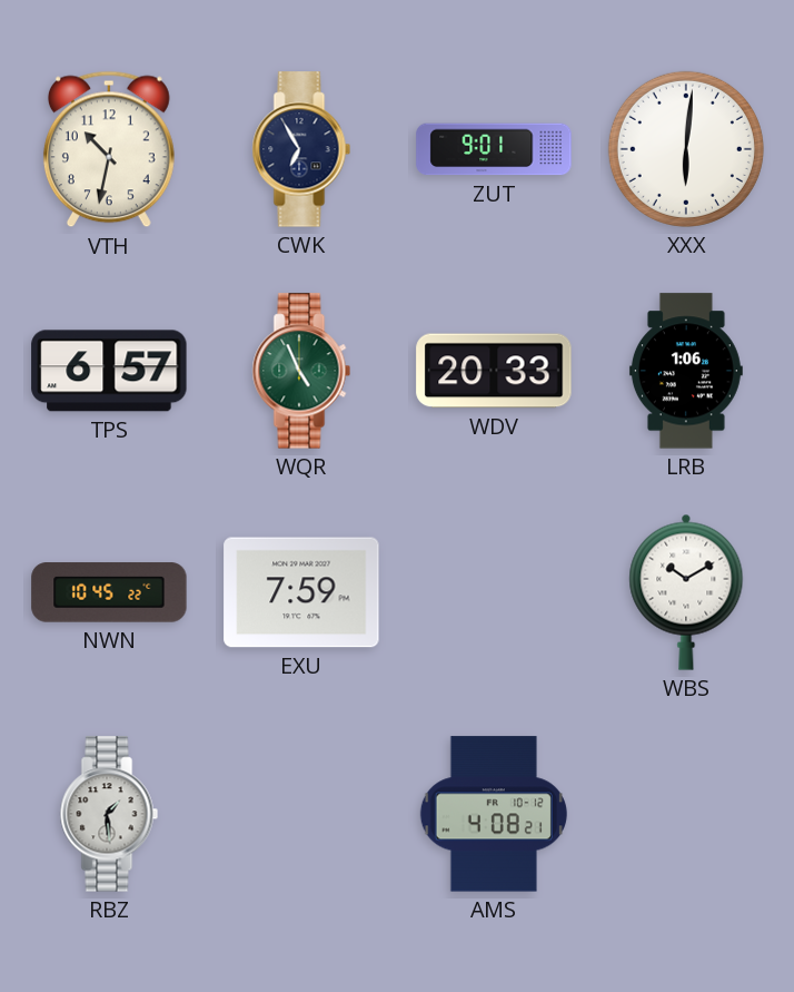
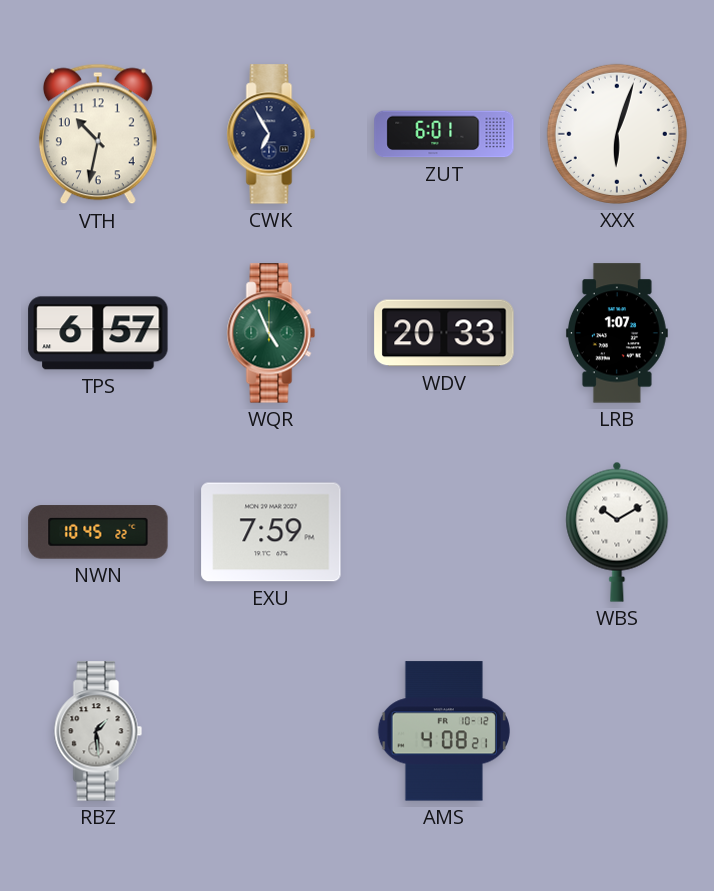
ZUT: 9:01 -> 6:01 (444, 134)
XXX: 6:01 -> 6:03 (617, 134)
LRB: 1:06 -> 1:07 (617, 333)
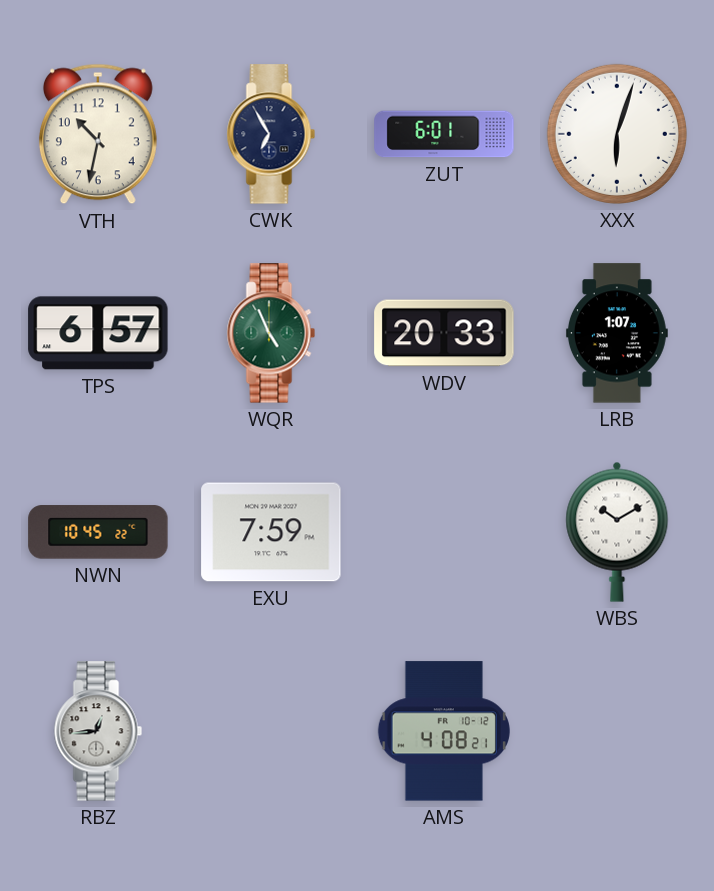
RBZ: 1:29 -> 12:44 (98, 731)
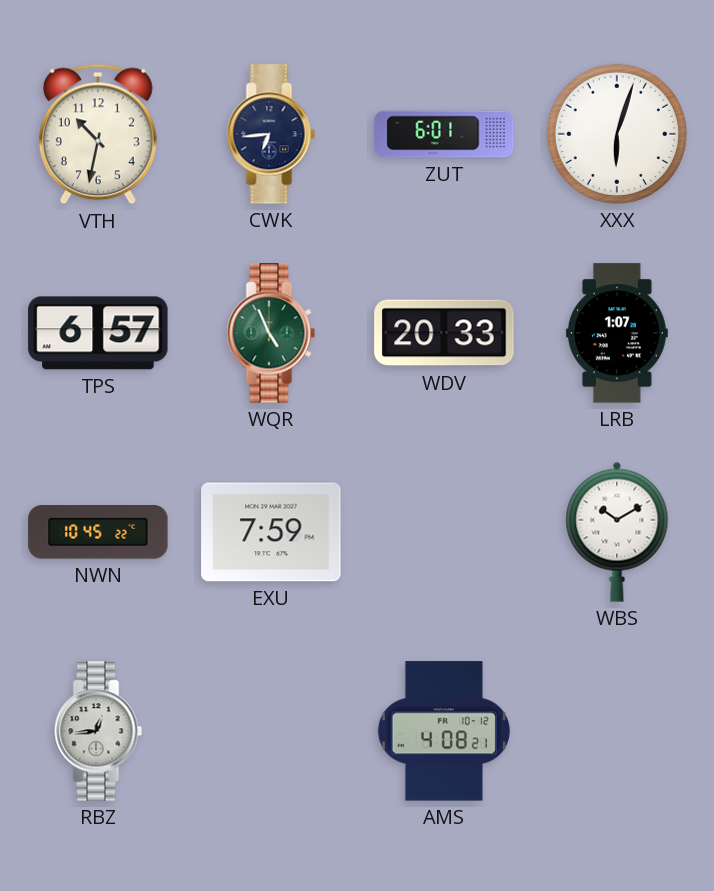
CWK: 6:55 -> 6:44 (271, 134)
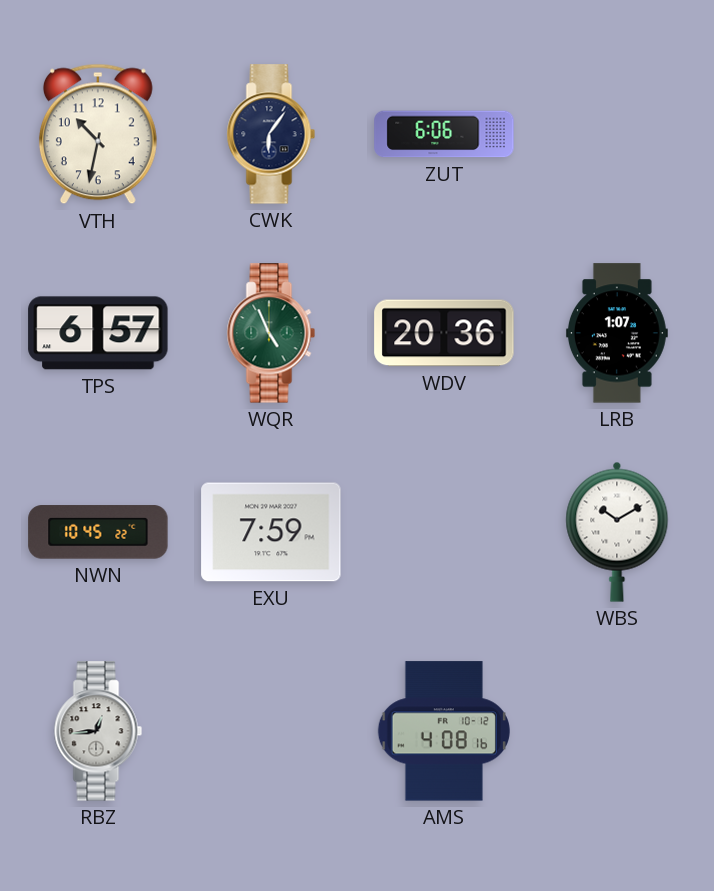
CWK: 6:44 -> 6:06 (271, 134)
ZUT: 6:01 -> 6:06 (444, 134)
XXX: 6:03 -> none (617, 134)
WDV: 20:33 -> 20:36 (444, 333)
AMS: 4:08:21 -> 4:08:16 (444, 731)
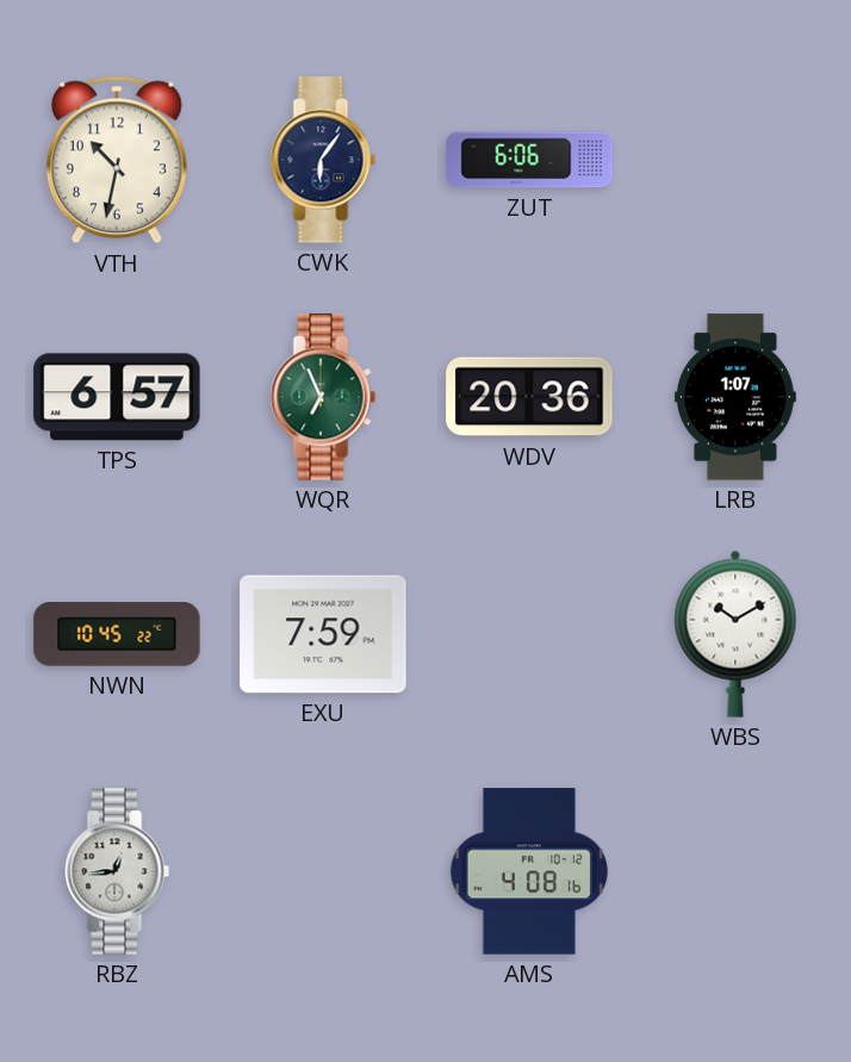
WQR: 4:56 -> 6:56 (323, 397)
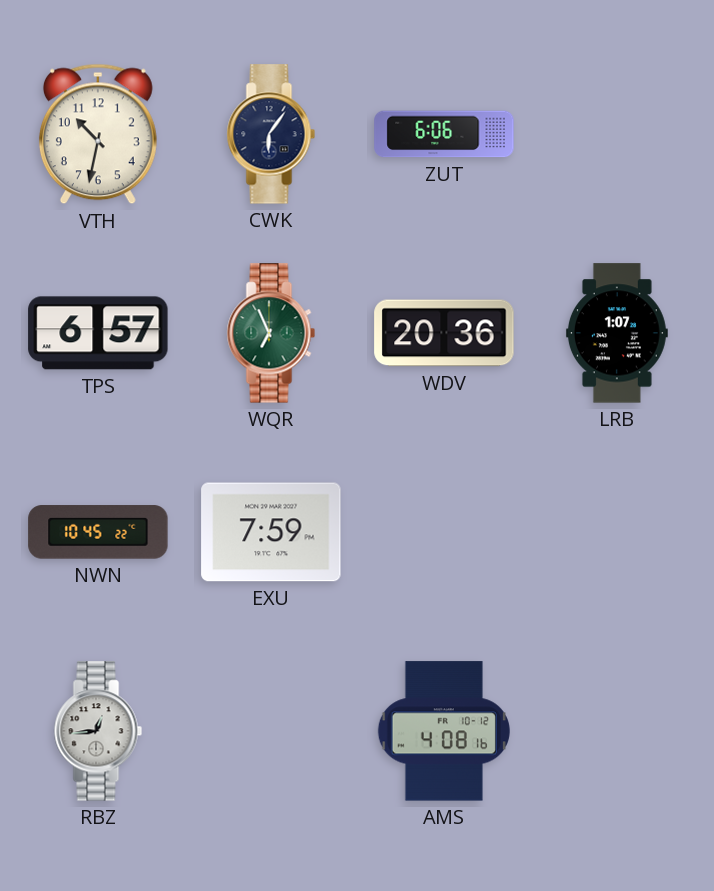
WBS: 10:10 -> none (735, 634)
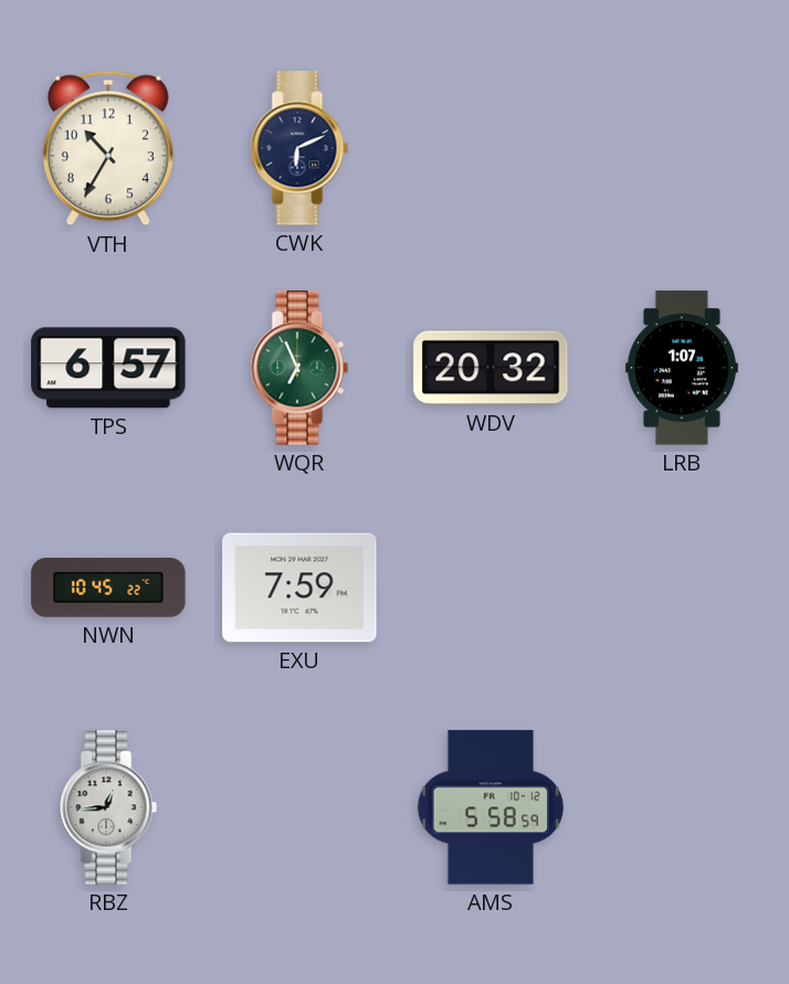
VTH: 10:32 -> 10:35 (108, 148)
CWK: 6:06 -> 6:11 (299, 148)
ZUT: 6:06 -> none (444, 134)
WDV: 20:36 -> 20:32 (491, 368)
AMS: 4:08 -> 5:58 (491, 807)
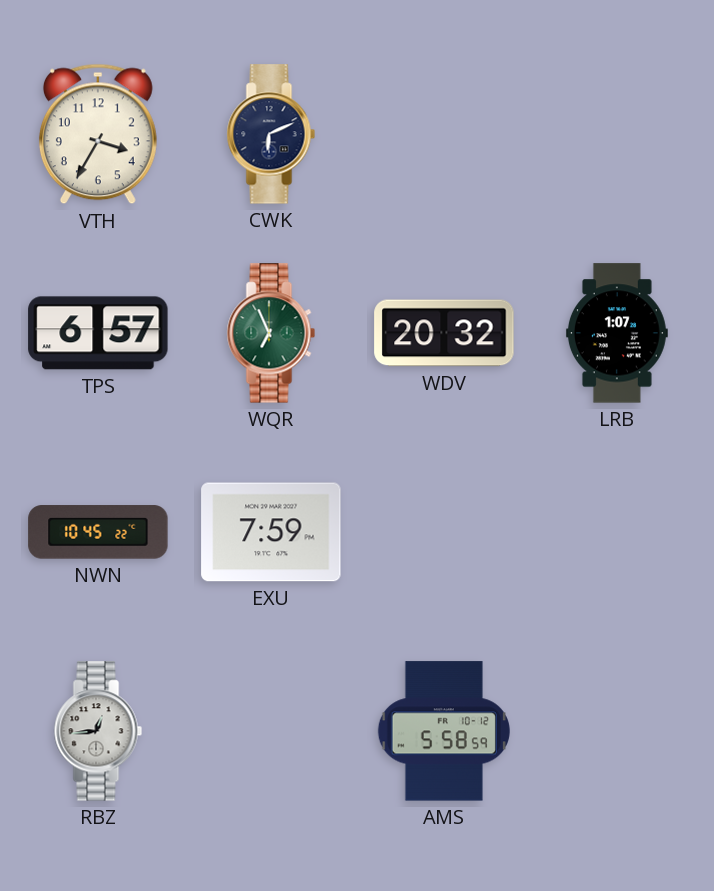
VTH: 10:35 -> 3:35 (98, 134)
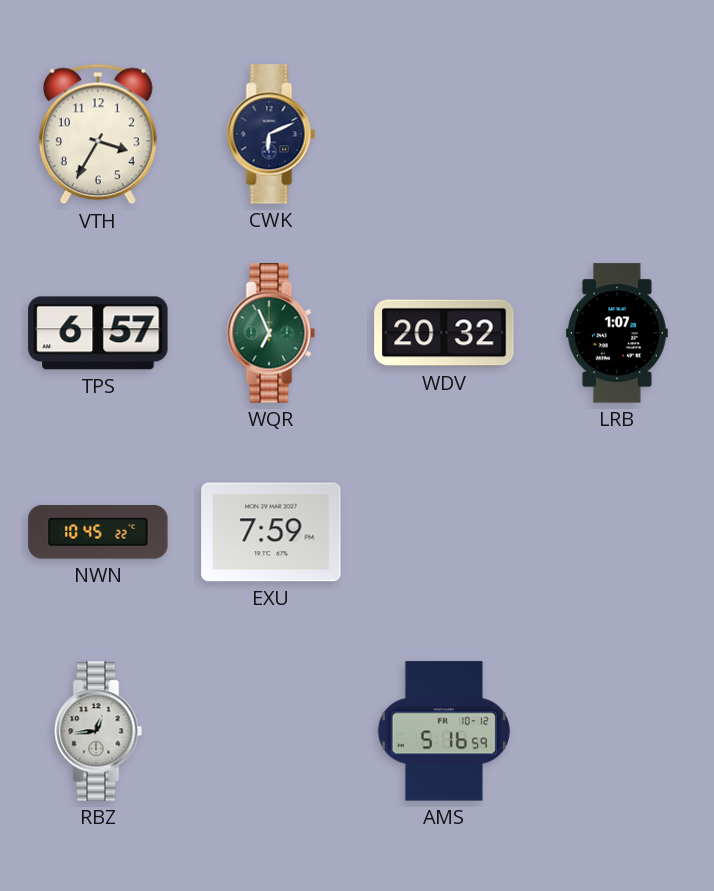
AMS: 5:58 -> 5:16 (444, 731)
